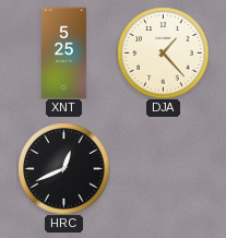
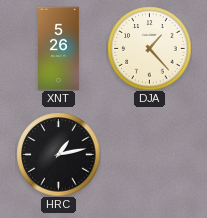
XNT: 5:25 -> 5:26 (59, 48)
HRC: 12:41 -> 1:13 (58, 154)
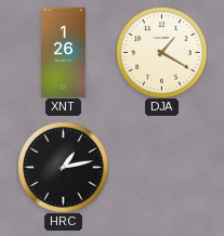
XNT: 5:26 -> 1:26 (64, 52)
DJA: 1:23 -> 1:20 (161, 52)
